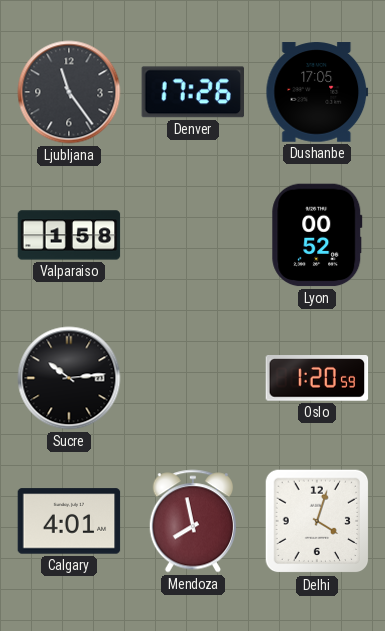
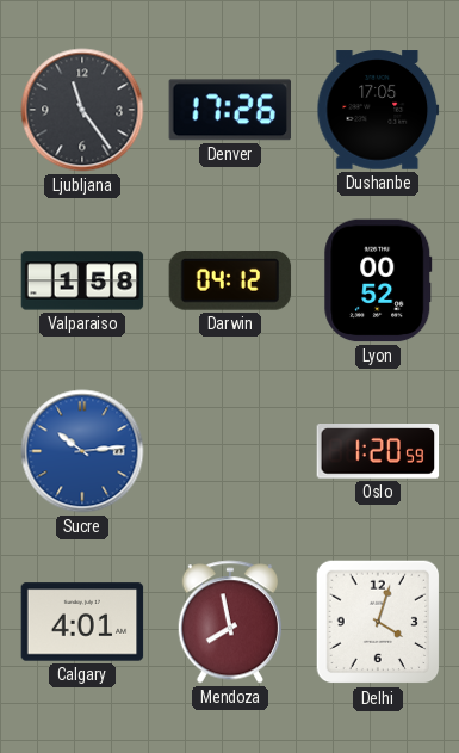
Darwin: none -> 04:12 (230, 282)
Sucre dial: black -> blue (82, 451)
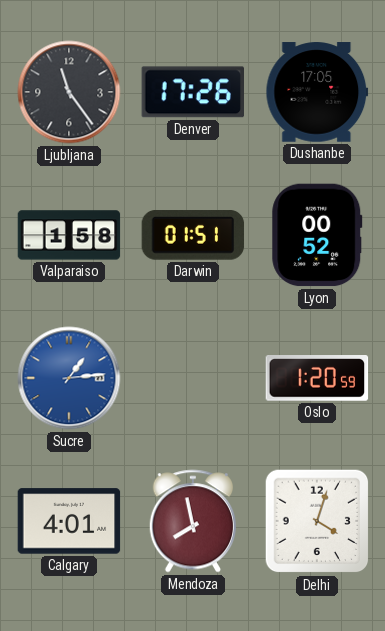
Darwin: 04:12 -> 01:51 (193, 236)
Sucre: 10:14 -> 1:14 (69, 378)
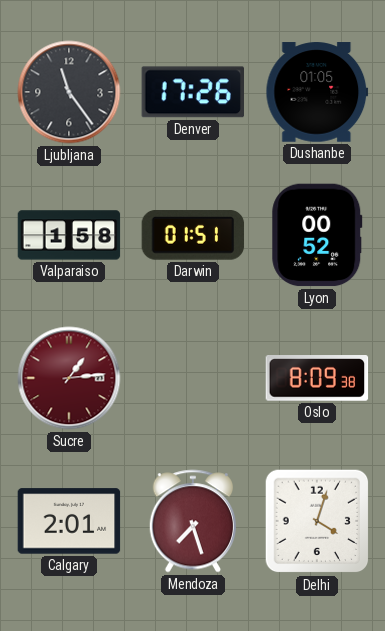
Dushanbe: 17:05 -> 01:05 (317, 92)
Sucre dial: blue -> burgundy (69, 378)
Oslo: 1:20 -> 8:09 (317, 379)
Calgary: 4:01 -> 2:01 (69, 521)
Mendoza: 7:58 -> 7:27 (192, 521)
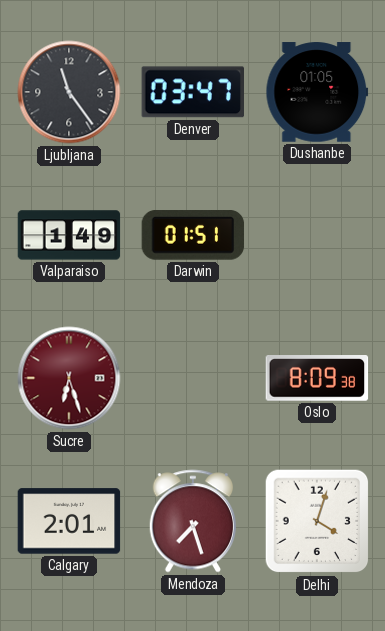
Denver: 17:26 -> 03:47 (192, 92)
Valparaiso: 1:58 -> 1:49 (69, 235)
Lyon: 00:52 -> none (317, 235)
Sucre: 1:14 -> 6:27 (69, 378)
